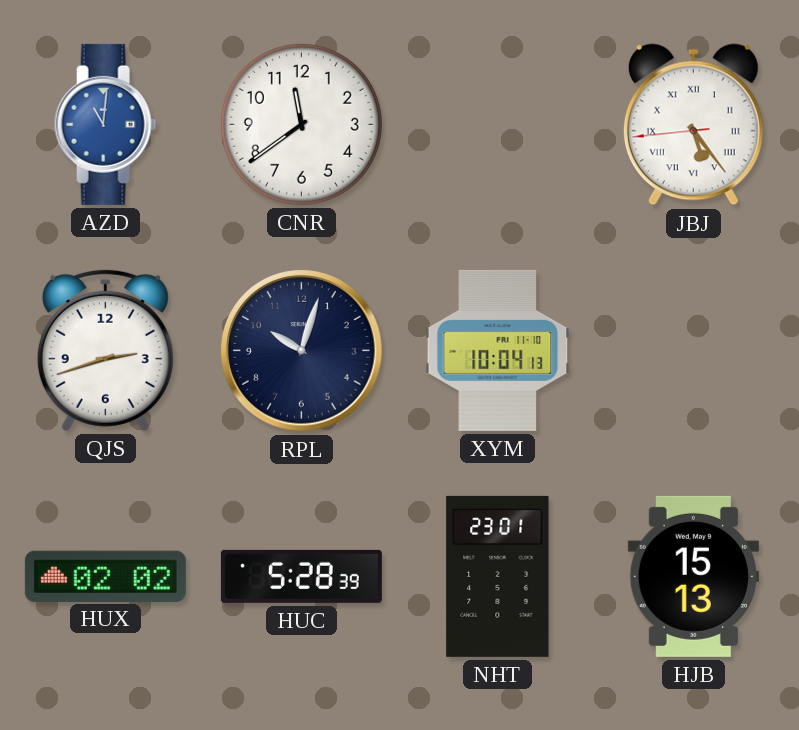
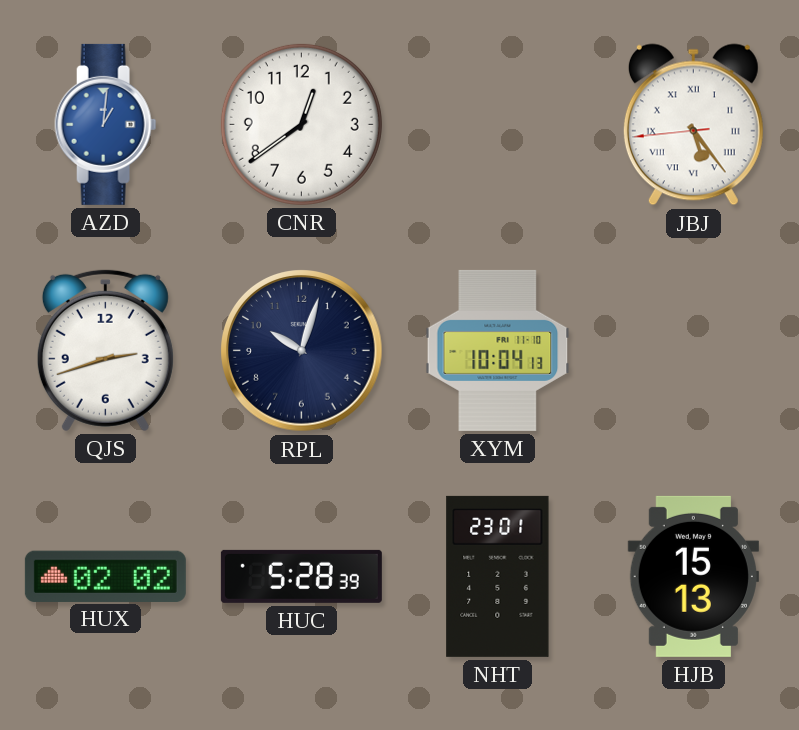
AZD: 11:01 -> 1:01 (106, 124)
CNR: 11:39 -> 12:39 (301, 124)
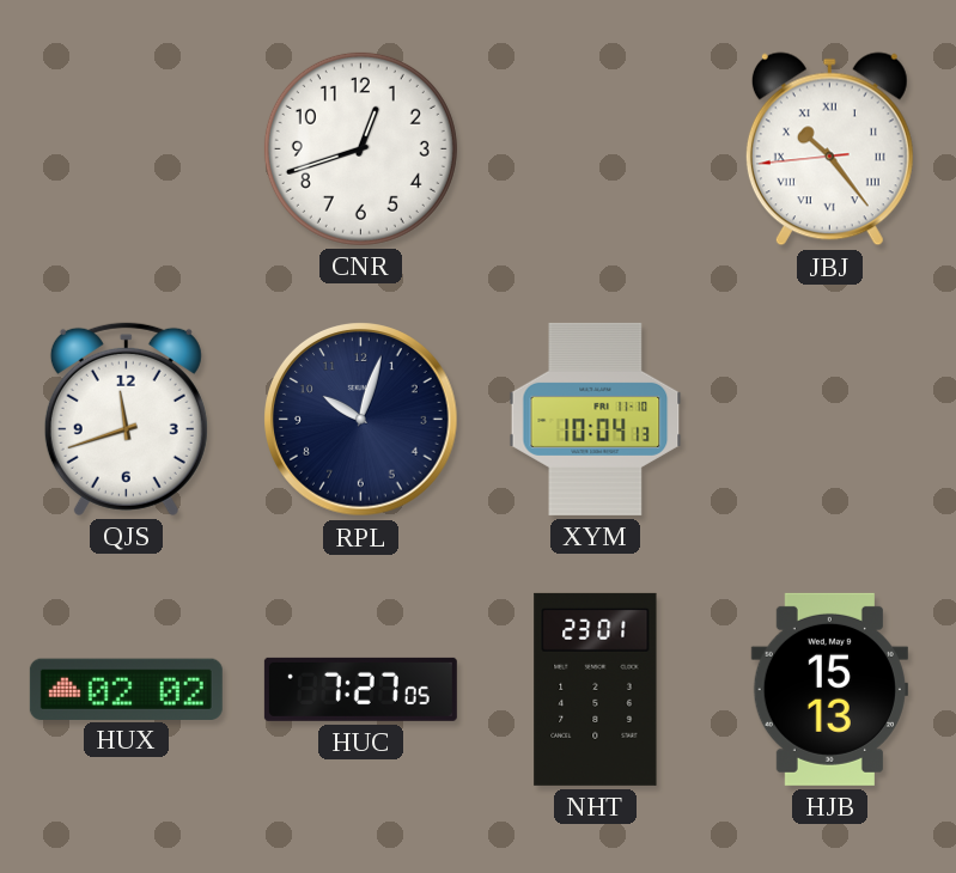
AZD: 1:01 -> none (106, 124)
CNR: 12:39 -> 12:42 (360, 148)
JBJ: 5:23 -> 10:23 (829, 149)
QJS: 2:42 -> 11:42 (126, 419)
HUC: 5:28 -> 7:27 (360, 689)
